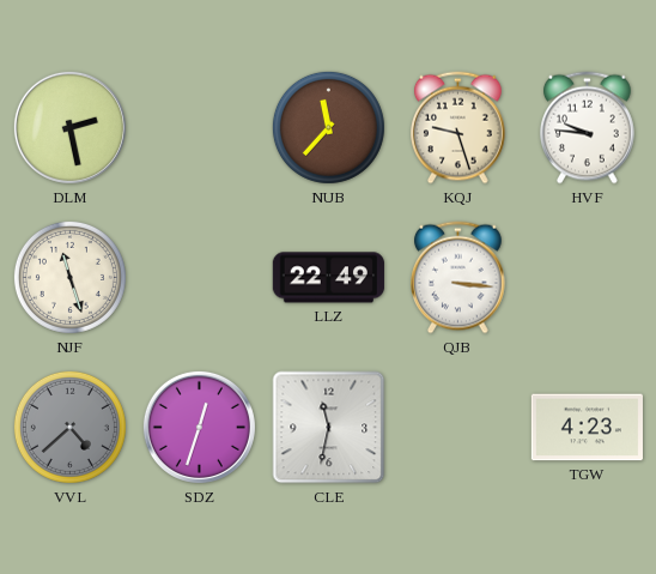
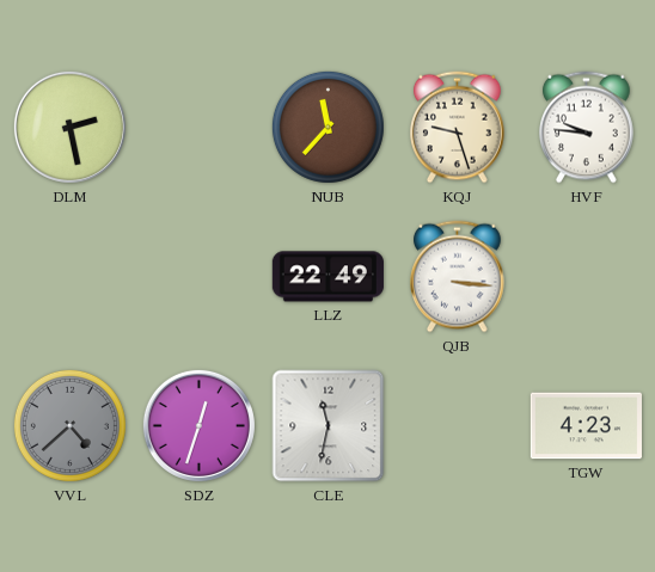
NJF: 11:27 -> none (69, 277)
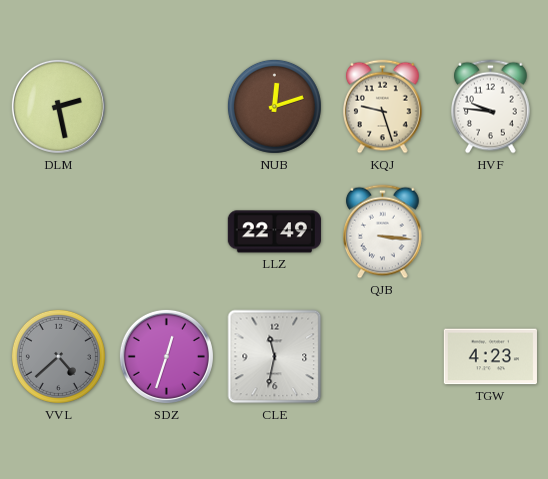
NUB: 11:37 -> 12:12 (274, 106)
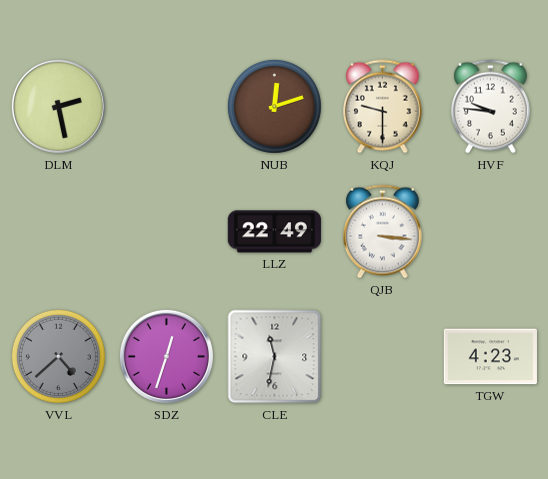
KQJ: 9:27 -> 9:30 (383, 107)
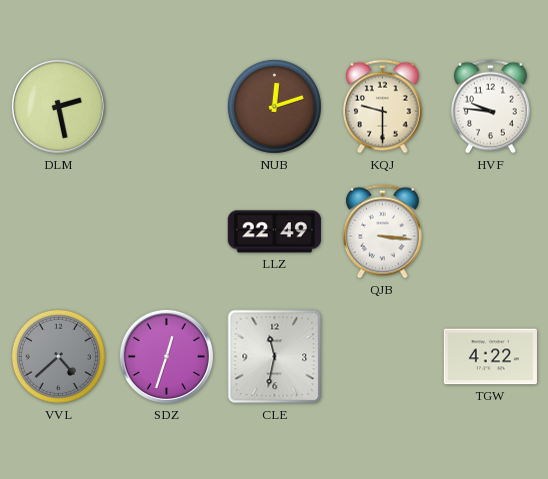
TGW: 4:23 -> 4:22 (490, 357)
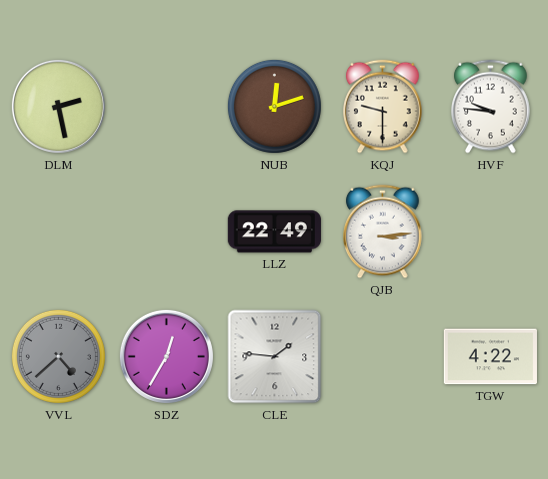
QJB: 3:16 -> 3:14 (383, 232)
SDZ: 12:33 -> 12:35 (166, 356)
CLE: 11:32 -> 1:46 (275, 357)
